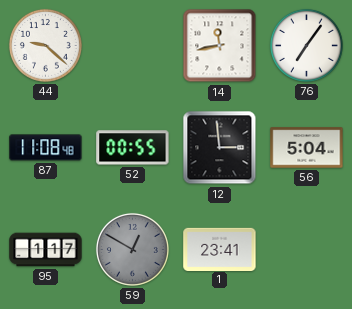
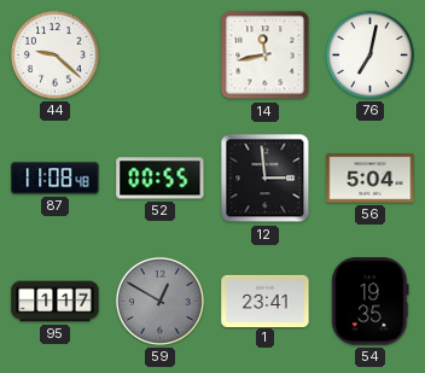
76: 7:06 -> 7:02 (369, 54)
54: none -> 19:35 (371, 302)
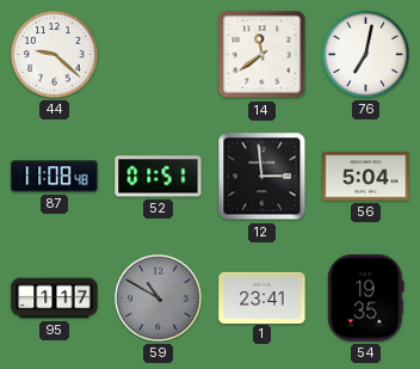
14: 11:43 -> 11:39 (262, 55)
52: 00:55 -> 01:51 (159, 177)
59: 12:50 -> 10:50 (157, 297)
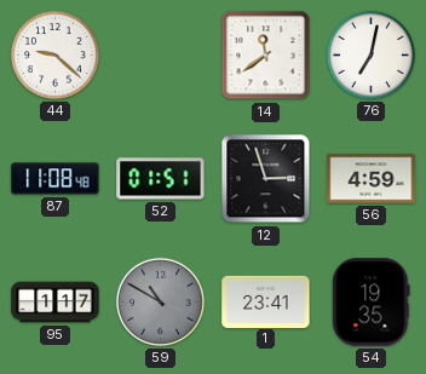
12: 2:59 -> 2:57 (266, 179)
56: 5:04 -> 4:59 (372, 179)
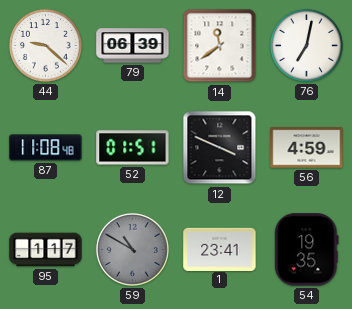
79: none -> 06:39 (133, 46)
12: 2:57 -> 3:49 (220, 148)
